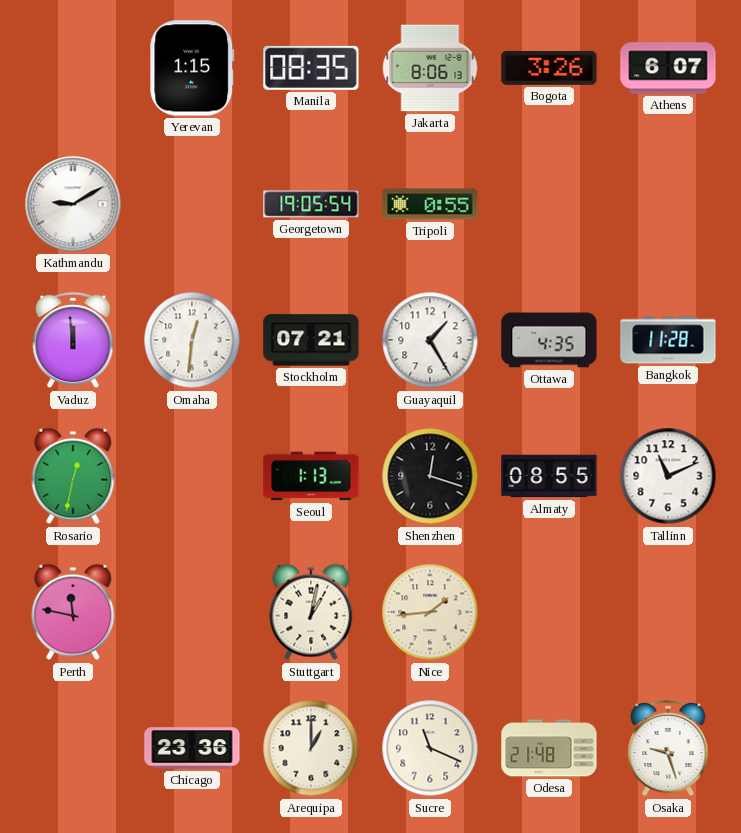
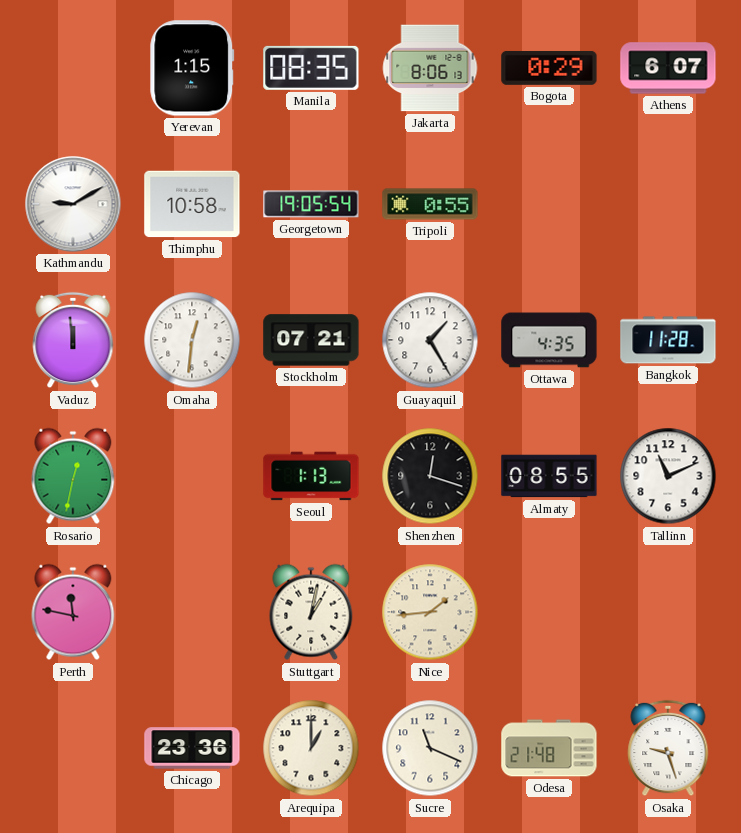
Bogota: 3:26 -> 0:29 (549, 68)
Thimphu: none -> 10:58 (192, 204)
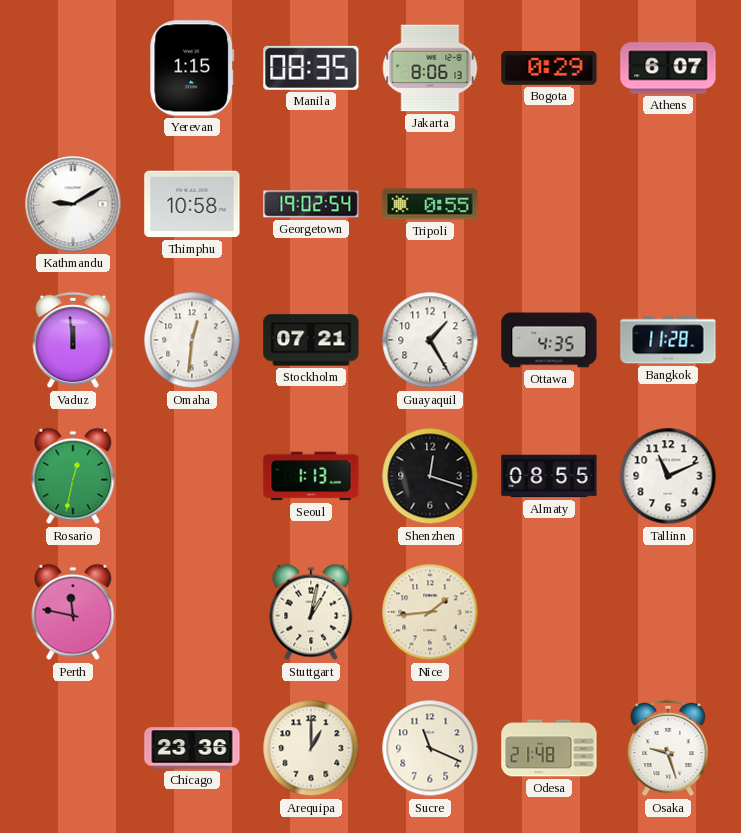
Georgetown: 19:05 -> 19:02 (311, 204)
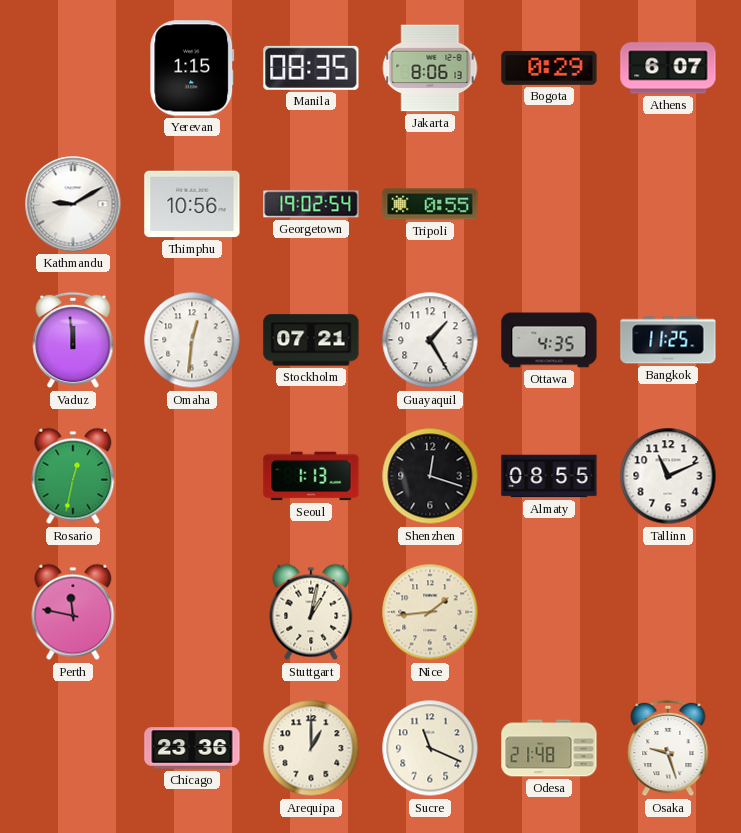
Thimphu: 10:58 -> 10:56 (192, 204)
Bangkok: 11:28 -> 11:25 (668, 340)
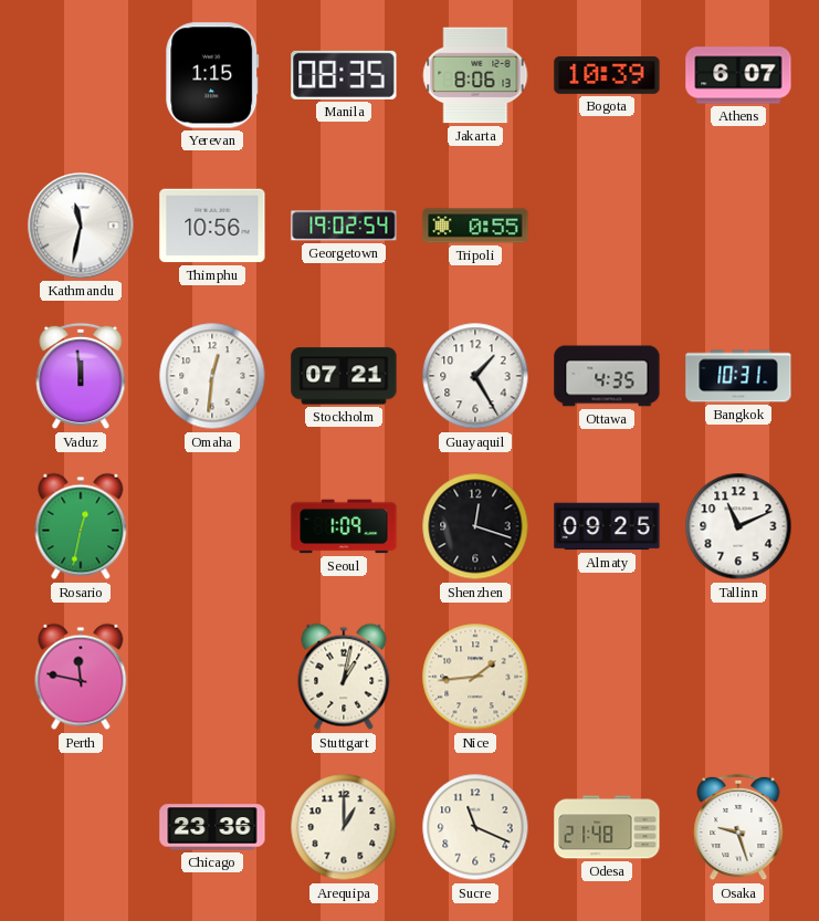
Bogota: 0:29 -> 10:39 (607, 75)
Kathmandu: 9:10 -> 11:32 (81, 226)
Bangkok: 11:25 -> 10:31 (738, 376)
Seoul: 1:13 -> 1:09 (344, 526)
Almaty: 08:55 -> 09:25 (607, 526)
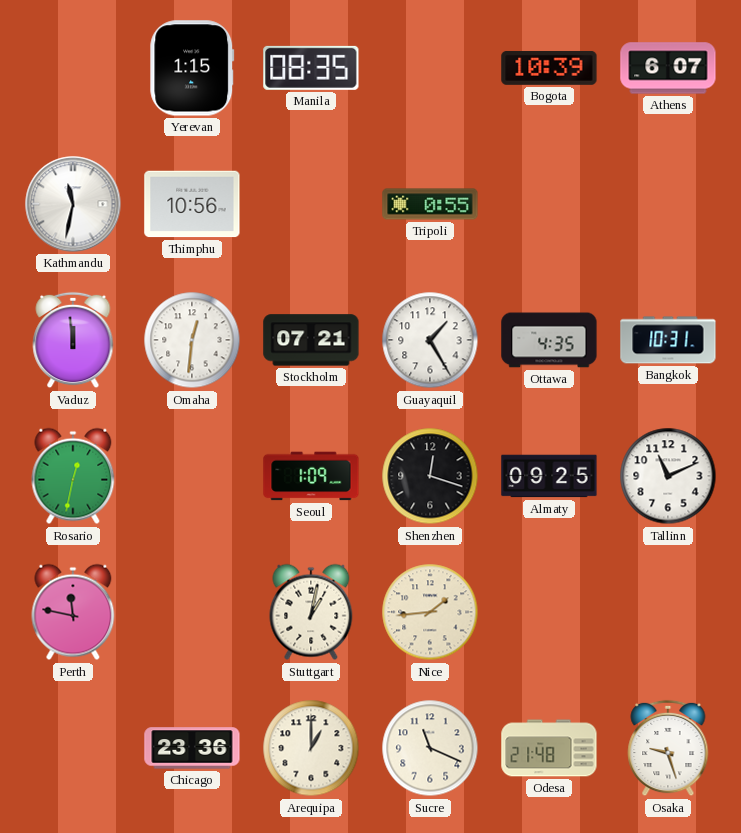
Jakarta: 8:06 -> none (475, 75)
Georgetown: 19:02 -> none (344, 226)
